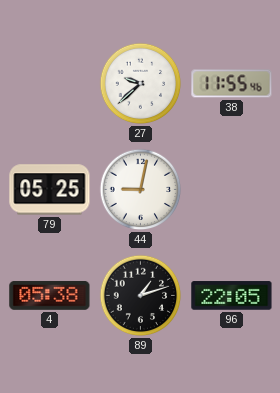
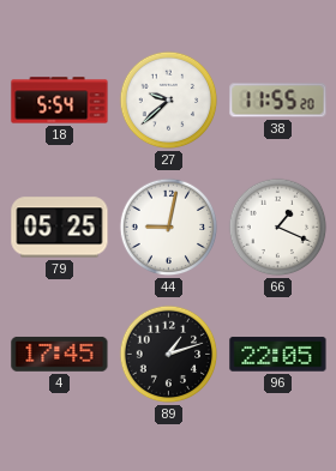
18: none -> 5:54 (60, 101)
38: 11:55:46 -> 11:55:20 (278, 101)
66: none -> 1:19 (278, 228)
4: 05:38 -> 17:45 (60, 354)
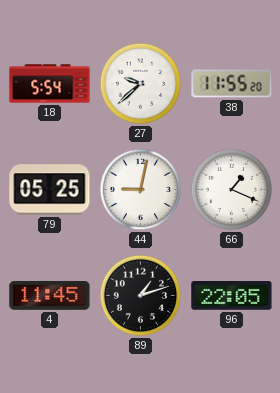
4: 17:45 -> 11:45 (50, 295)
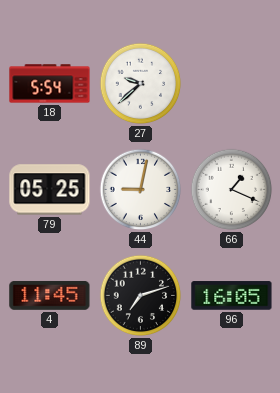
38: 11:55 -> none (232, 84)
89: 1:12 -> 7:12 (141, 296)
96: 22:05 -> 16:05 (232, 296)
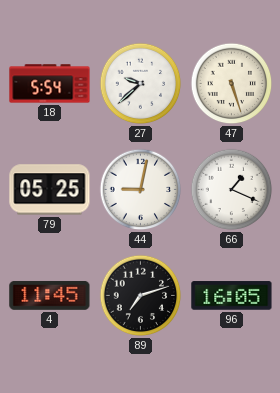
47: none -> 5:27 (232, 84)
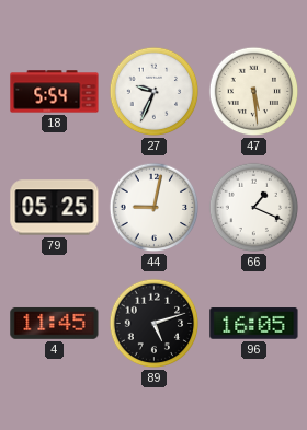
27: 9:38 -> 9:34 (155, 92)
47: 5:27 -> 5:29 (254, 92)
89: 7:12 -> 5:12 (155, 324)
